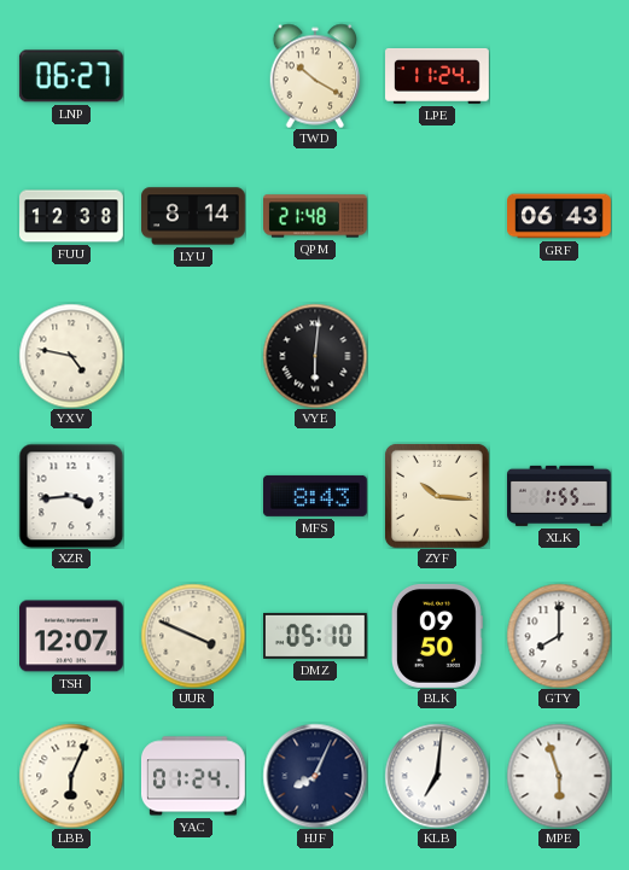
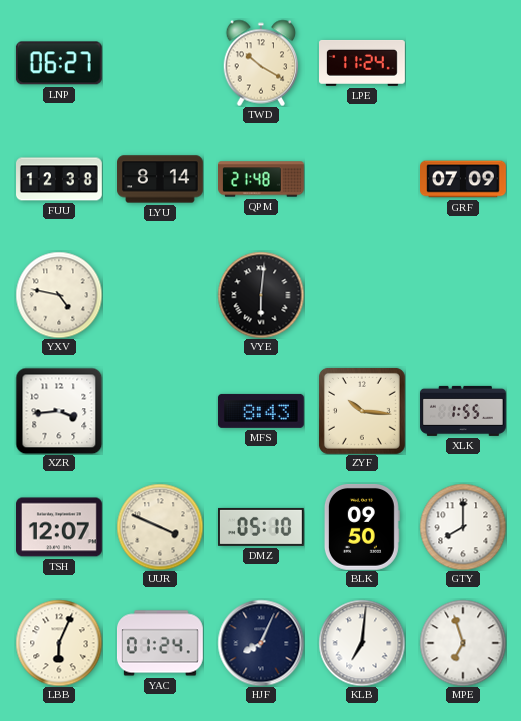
GRF: 06:43 -> 07:09 (464, 179)
MPE: 5:57 -> 6:57 (463, 643)
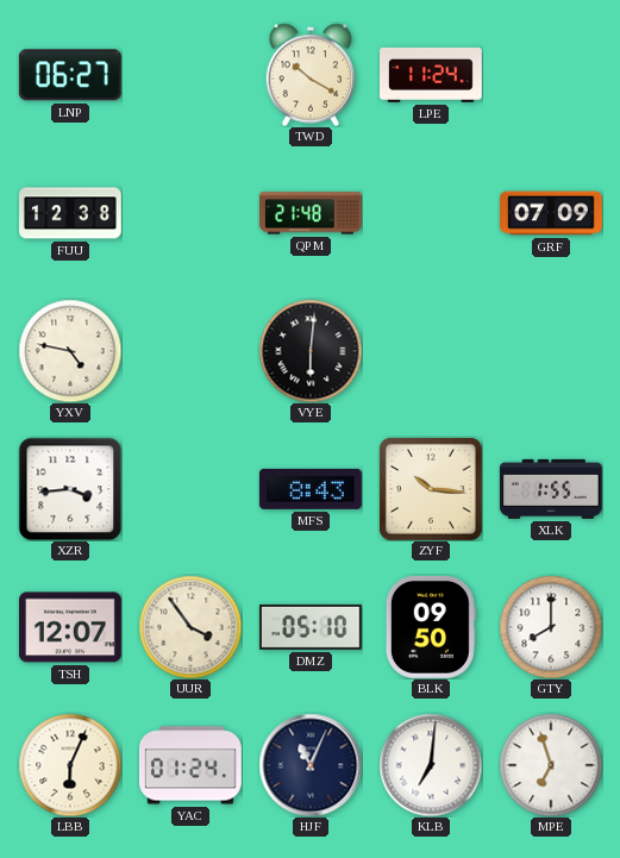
LYU: 8:14 -> none (161, 179)
UUR: 3:49 -> 3:54 (190, 627)
HJF: 8:04 -> 11:04 (311, 765)
